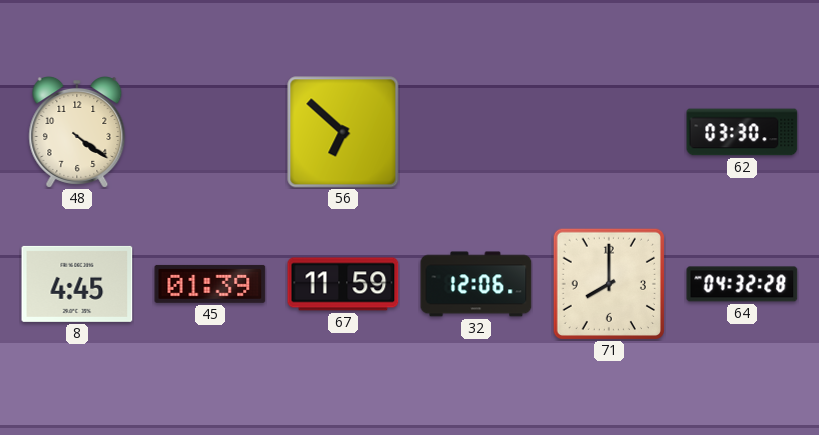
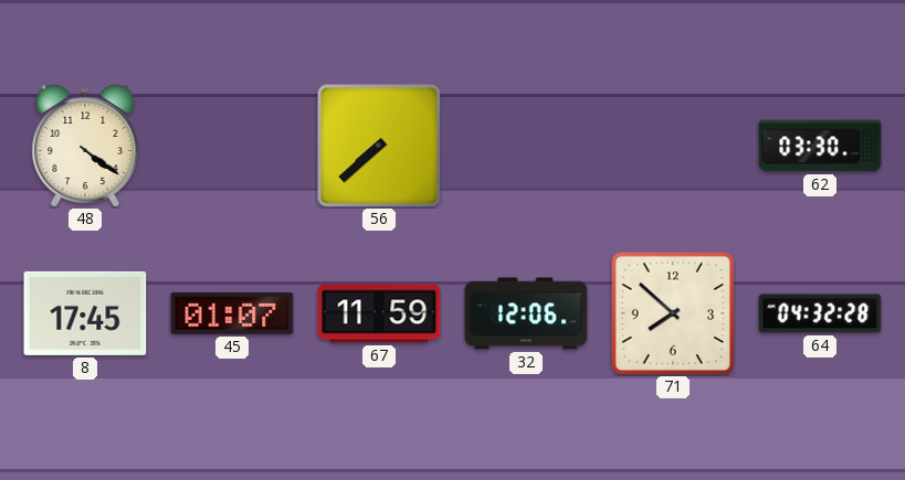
56: 6:52 -> 7:38 (379, 146)
8: 4:45 -> 17:45 (85, 313)
45: 01:39 -> 01:07 (232, 313)
71: 8:00 -> 7:52 (673, 313)
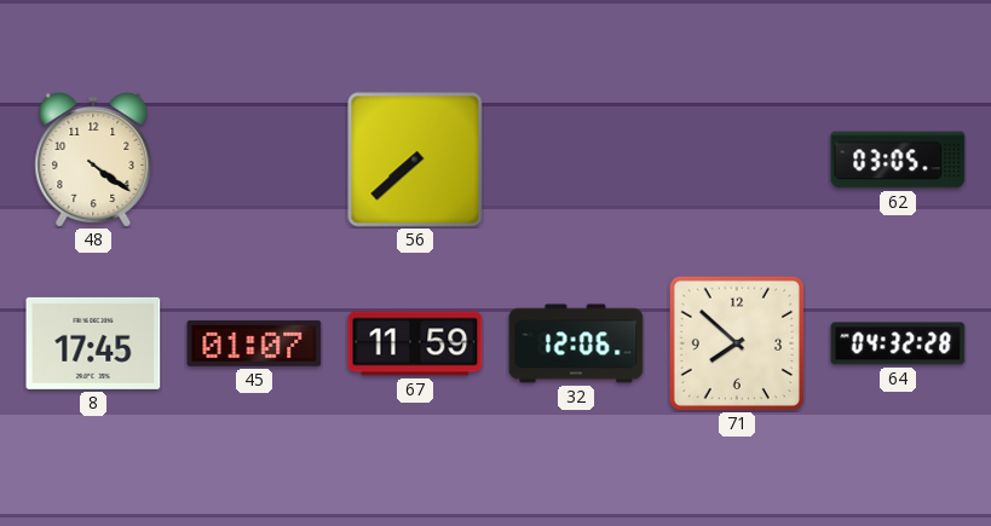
62: 03:30 -> 03:05 (898, 160)
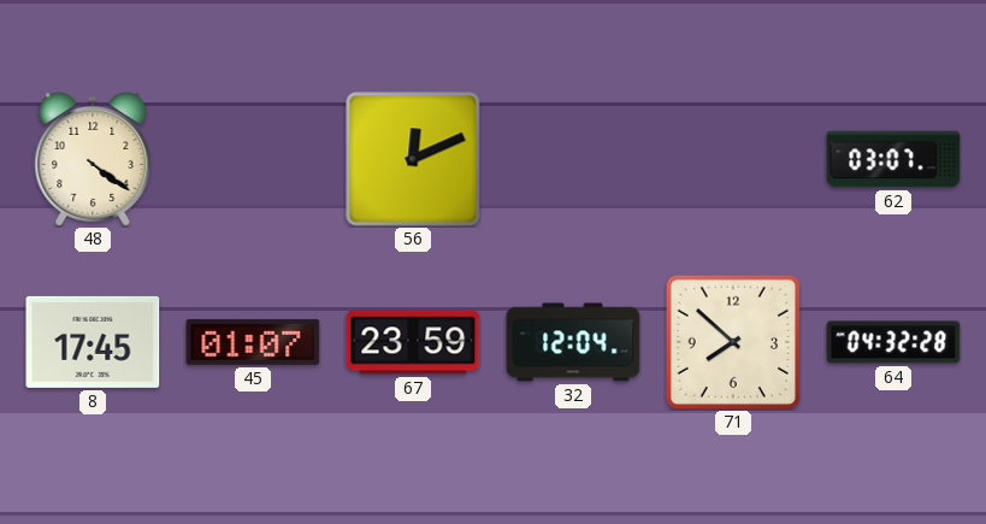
56: 7:38 -> 12:11 (413, 159)
62: 03:05 -> 03:07 (893, 159)
67: 11:59 -> 23:59 (413, 342)
32: 12:06 -> 12:04 (573, 342)
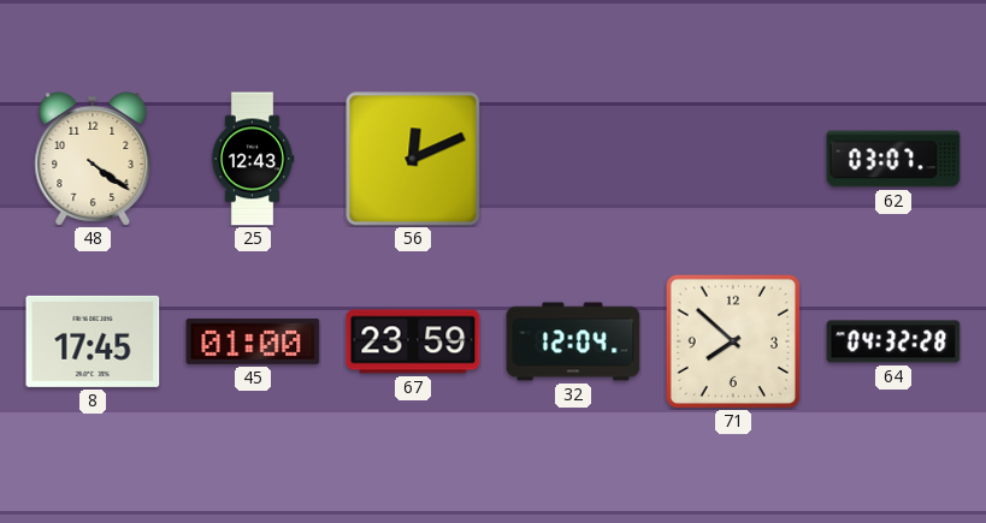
25: none -> 12:43 (253, 159)
45: 01:07 -> 01:00 (253, 341)
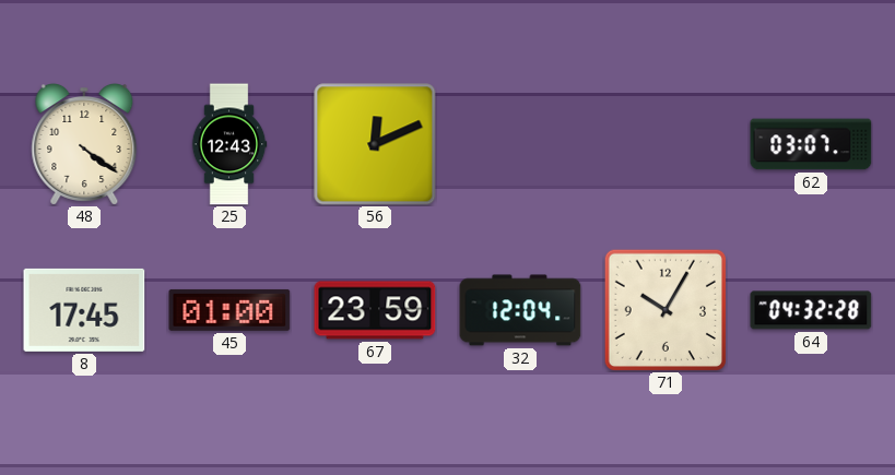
71: 7:52 -> 10:05 (666, 310)
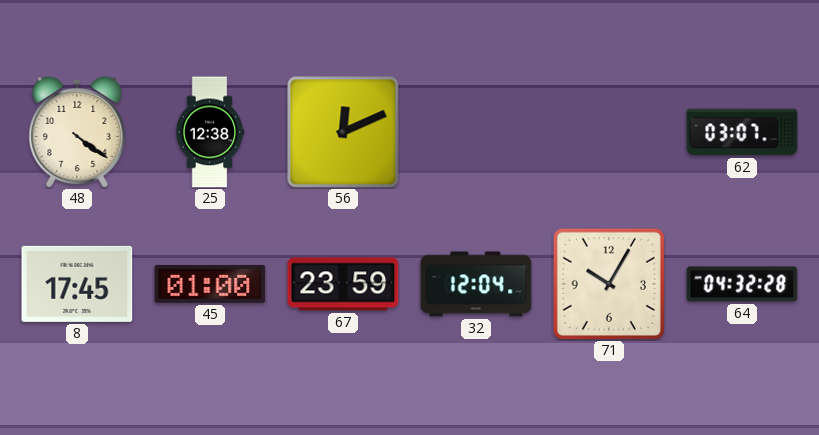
25: 12:43 -> 12:38 (210, 132)
